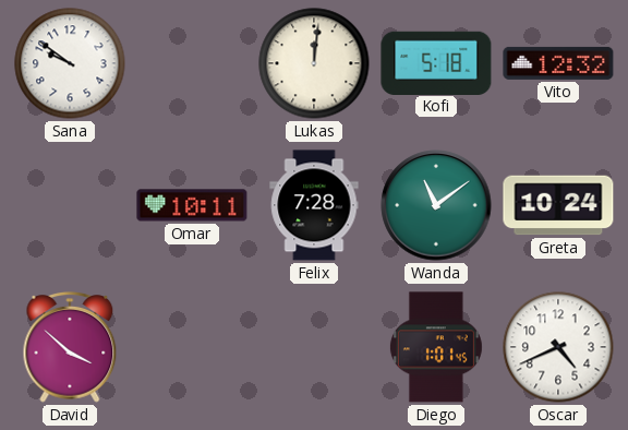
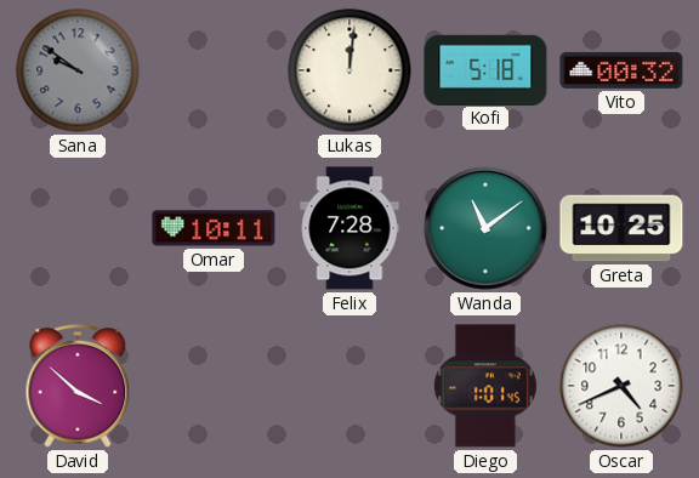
Sana dial: white -> grey (78, 70)
Vito: 12:32 -> 00:32 (621, 70)
Greta: 10:24 -> 10:25 (621, 228)
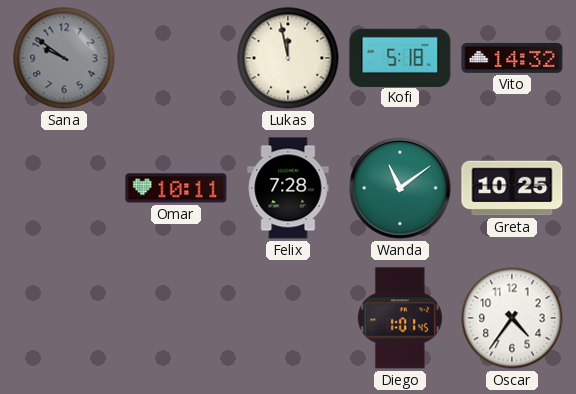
Lukas: 12:01 -> 11:58 (288, 58)
Vito: 00:32 -> 14:32 (512, 58)
David: 3:52 -> none (78, 387)
Oscar: 4:41 -> 4:36 (512, 318)
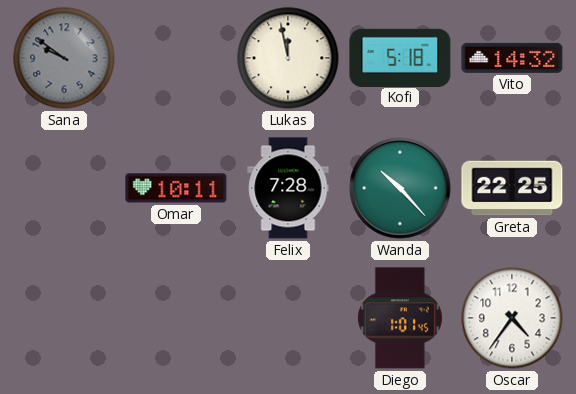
Wanda: 11:09 -> 10:23 (400, 188)
Greta: 10:25 -> 22:25 (512, 188)
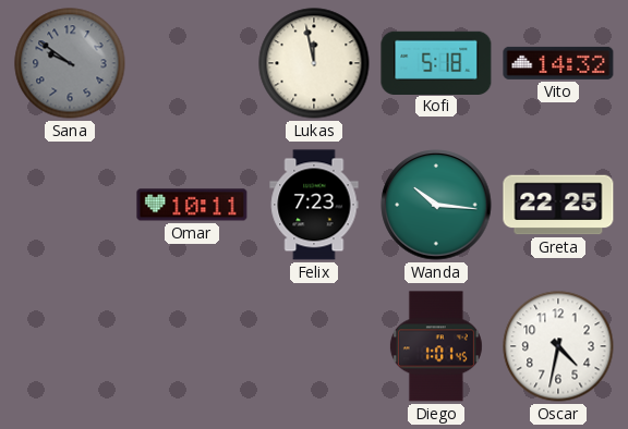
Felix: 7:28 -> 7:23 (314, 205)
Wanda: 10:23 -> 10:16 (436, 205)
Oscar: 4:36 -> 4:32 (558, 346)
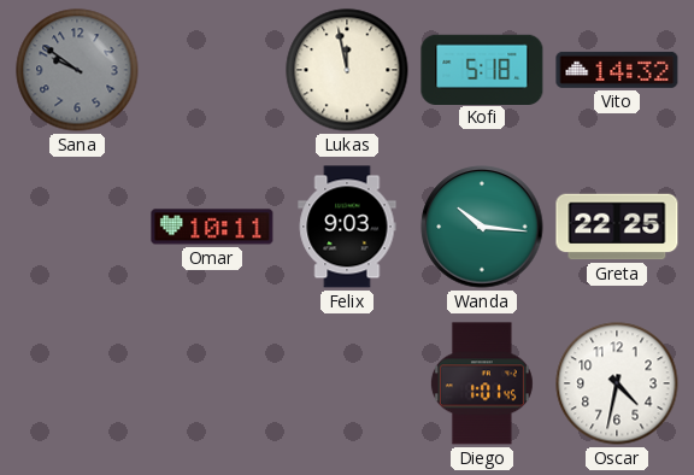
Felix: 7:23 -> 9:03 (347, 227)
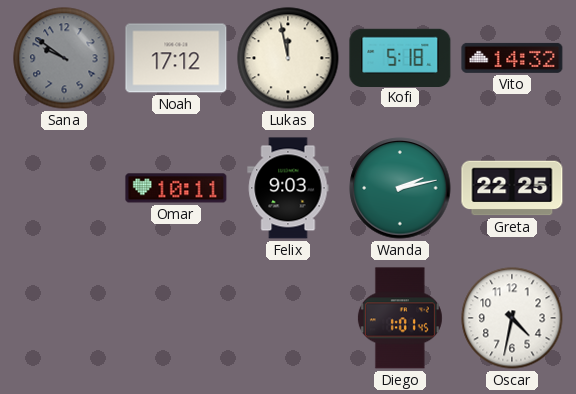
Noah: none -> 17:12 (176, 58)
Wanda: 10:16 -> 2:13 (400, 188)
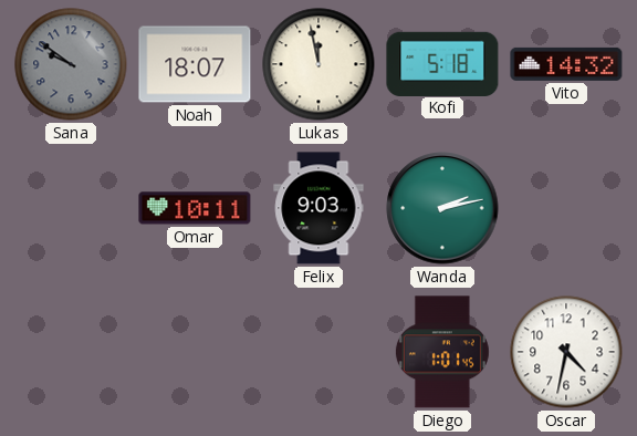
Noah: 17:12 -> 18:07 (195, 64)
Greta: 22:25 -> none (512, 188)
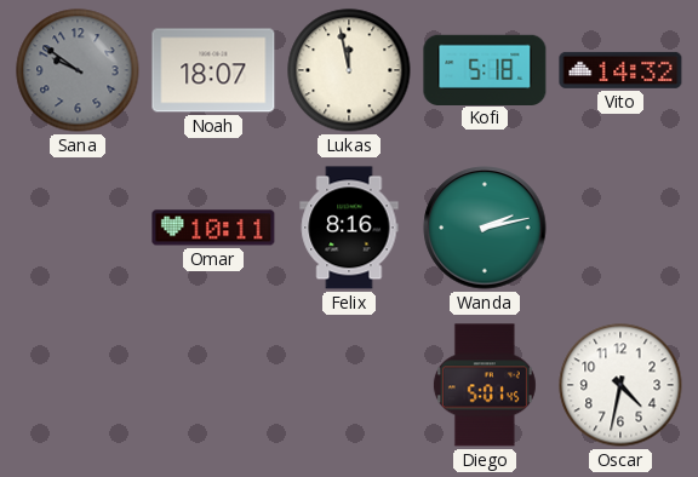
Felix: 9:03 -> 8:16 (349, 228)
Diego: 1:01 -> 5:01 (485, 385)
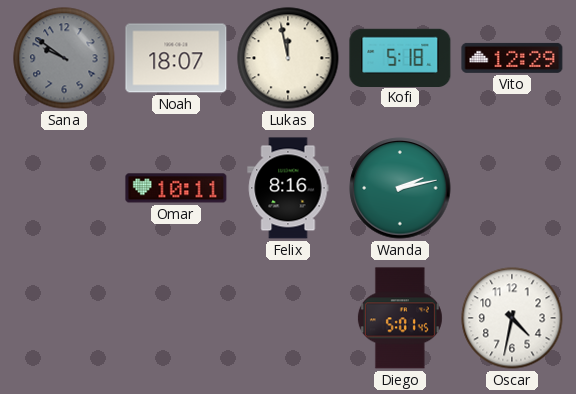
Vito: 14:32 -> 12:29 (512, 58)
